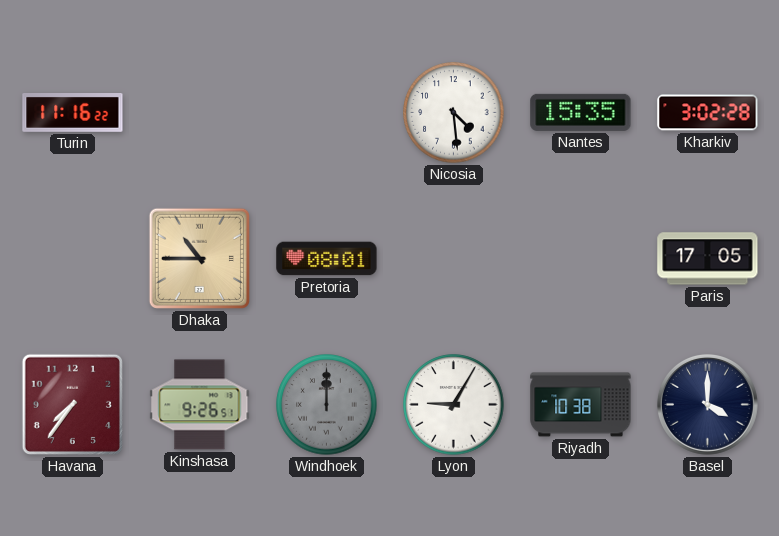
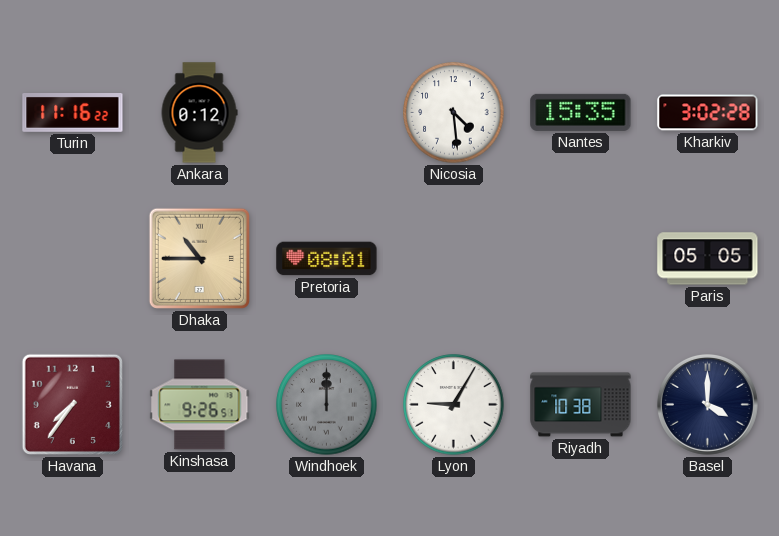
Ankara: none -> 0:12 (199, 113)
Paris: 17:05 -> 05:05 (708, 259)
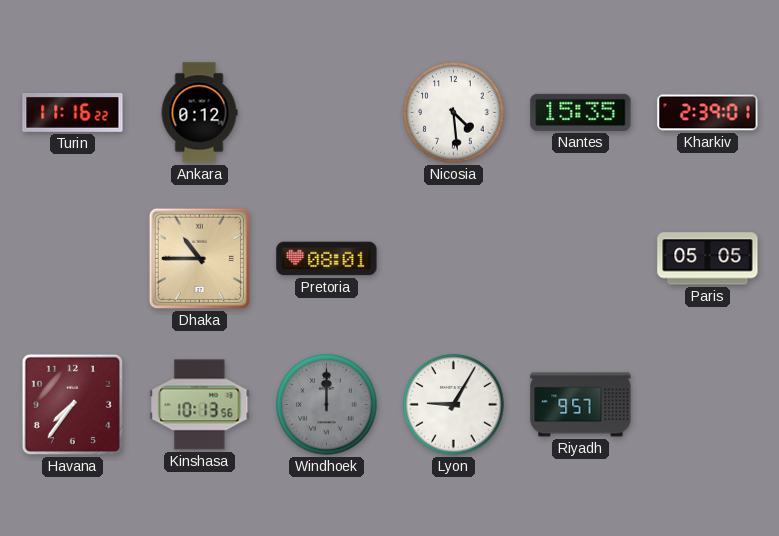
Kharkiv: 3:02 -> 2:39 (708, 113)
Kinshasa: 9:26 -> 10:13 (200, 405)
Riyadh: 10:38 -> 9:57 (581, 405)
Basel: 4:00 -> none (708, 405)
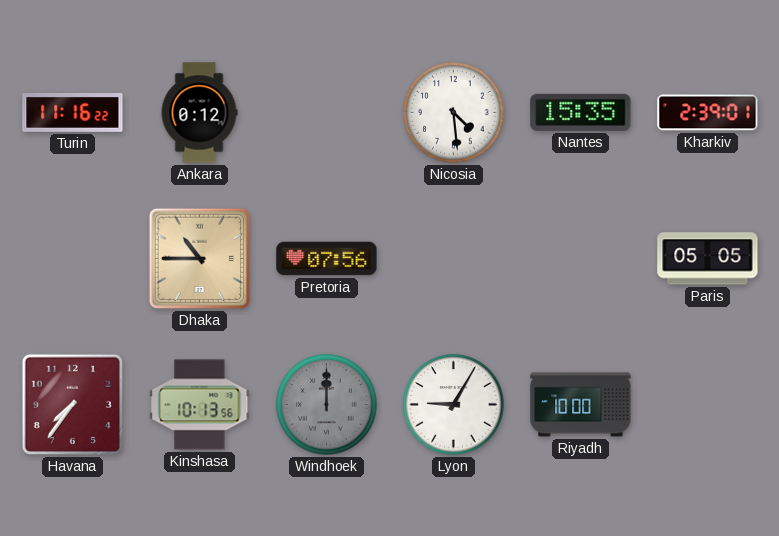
Pretoria: 08:01 -> 07:56 (327, 259)
Riyadh: 9:57 -> 10:00 (581, 405)
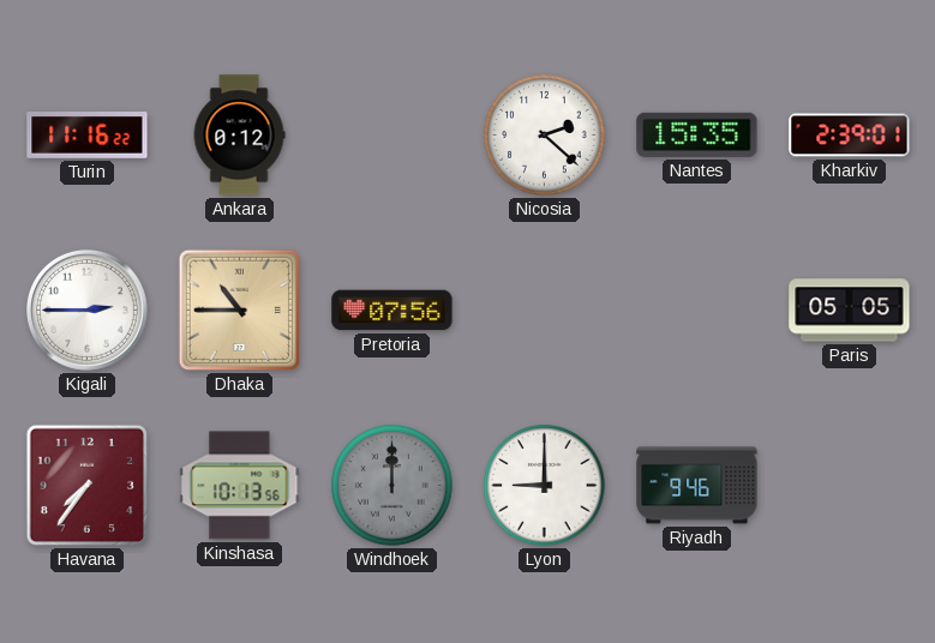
Nicosia: 4:29 -> 2:22 (545, 136)
Kigali: none -> 2:45 (88, 311)
Lyon: 9:05 -> 9:00 (545, 486)
Riyadh: 10:00 -> 9:46 (697, 486)
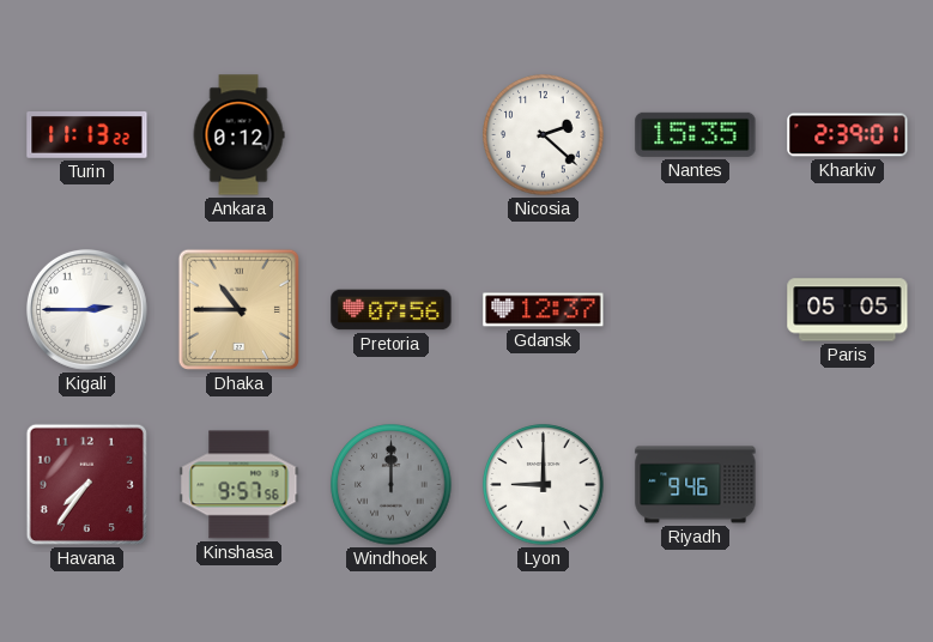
Turin: 11:16 -> 11:13 (87, 135)
Gdansk: none -> 12:37 (544, 310)
Kinshasa: 10:13 -> 9:57 (240, 485)
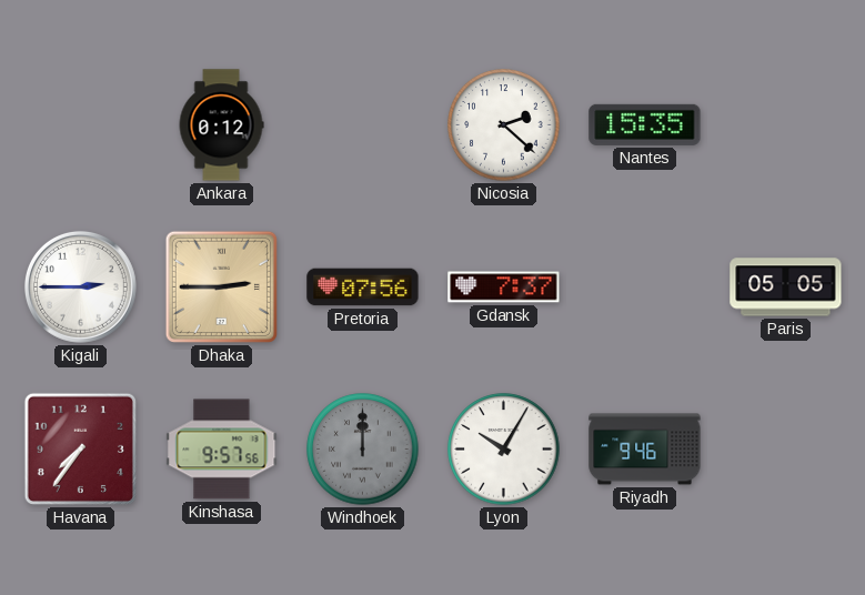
Turin: 11:13 -> none (87, 135)
Kharkiv: 2:39 -> none (848, 135)
Dhaka: 10:45 -> 2:45 (221, 286)
Gdansk: 12:37 -> 7:37 (504, 288)
Lyon: 9:00 -> 10:05 (504, 450)
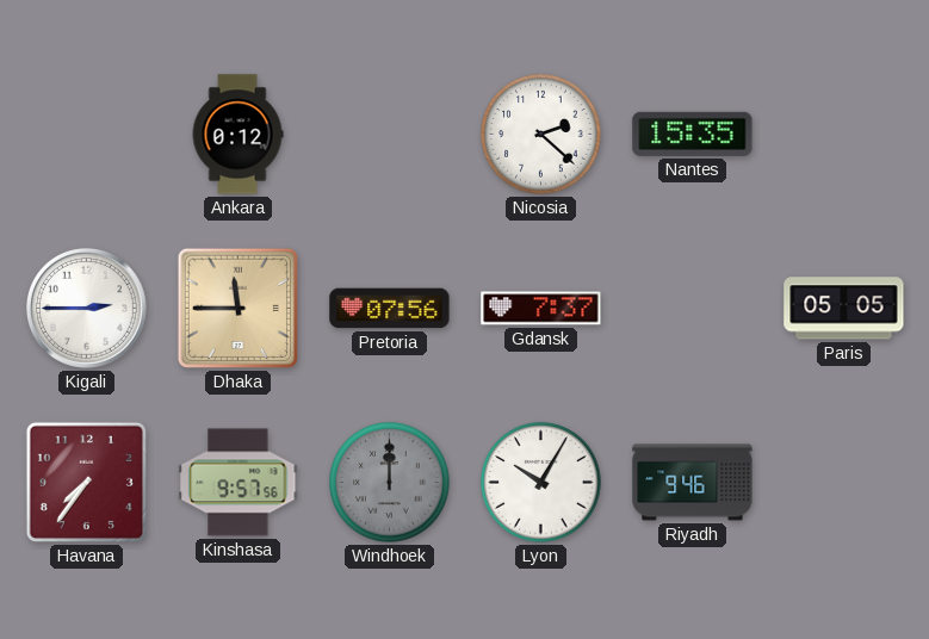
Dhaka: 2:45 -> 11:45 (237, 308)
